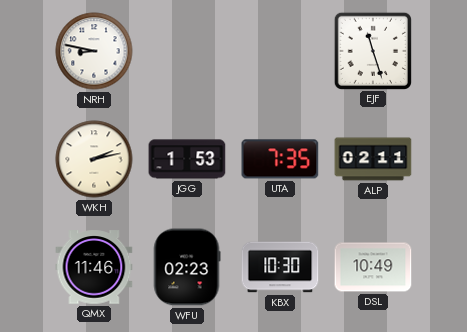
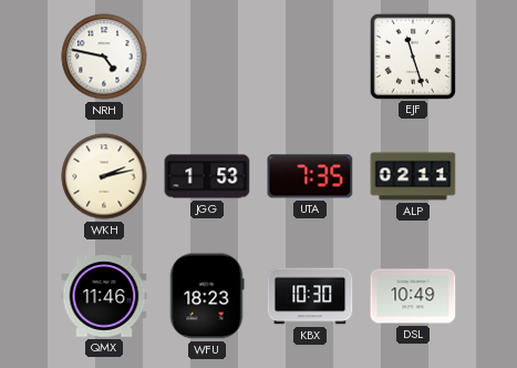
NRH: 8:47 -> 4:47 (104, 57)
WFU: 02:23 -> 18:23 (207, 296)
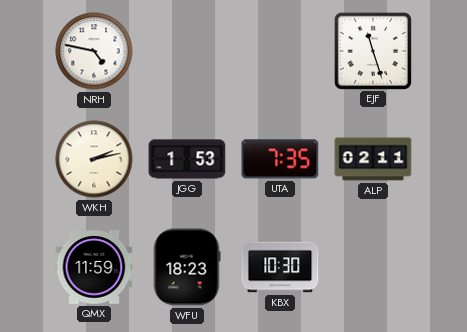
QMX: 11:46 -> 11:59 (94, 267)
DSL: 10:49 -> none (413, 296)
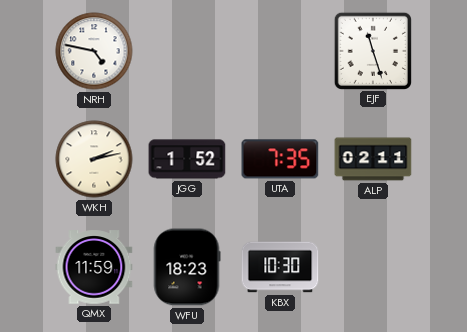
JGG: 1:53 -> 1:52 (187, 159)
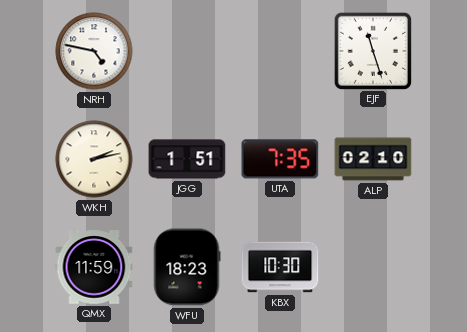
JGG: 1:52 -> 1:51 (187, 159)
ALP: 02:11 -> 02:10 (373, 159)
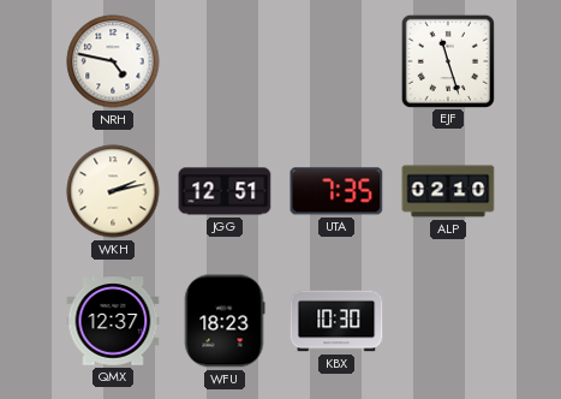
JGG: 1:51 -> 12:51 (225, 191)
QMX: 11:59 -> 12:37 (113, 321)
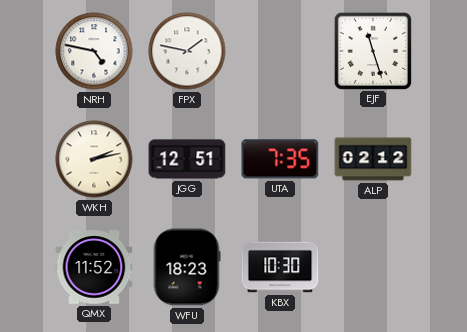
FPX: none -> 1:47 (187, 51)
ALP: 02:10 -> 02:12 (373, 159)
QMX: 12:37 -> 11:52 (94, 267)
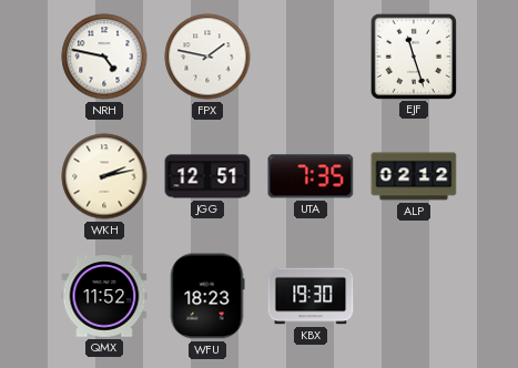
KBX: 10:30 -> 19:30 (311, 296)
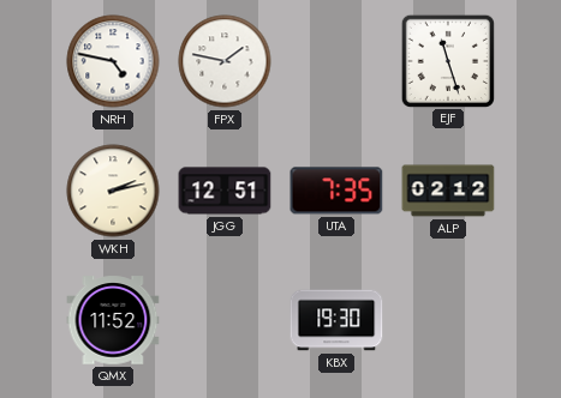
WFU: 18:23 -> none (207, 296)
